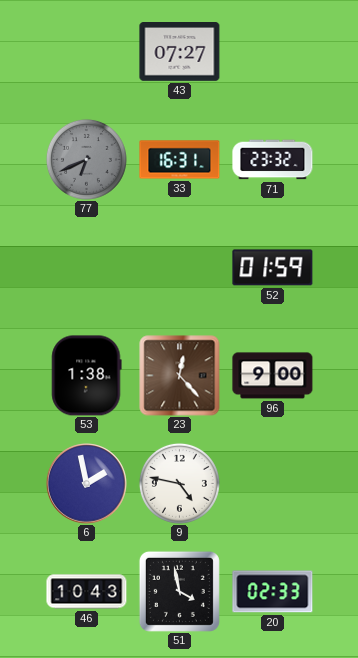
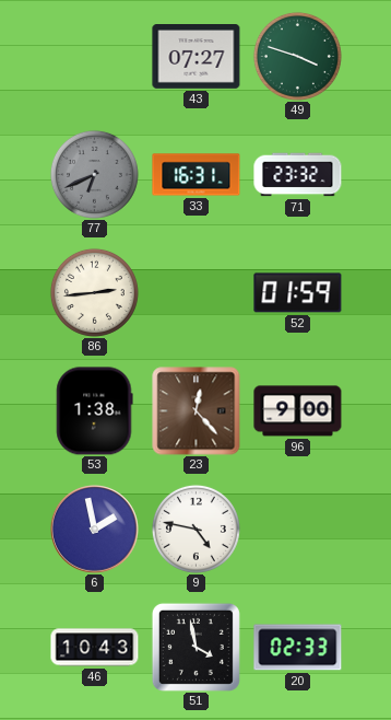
49: none -> 3:48 (297, 56)
86: none -> 2:44 (94, 292)
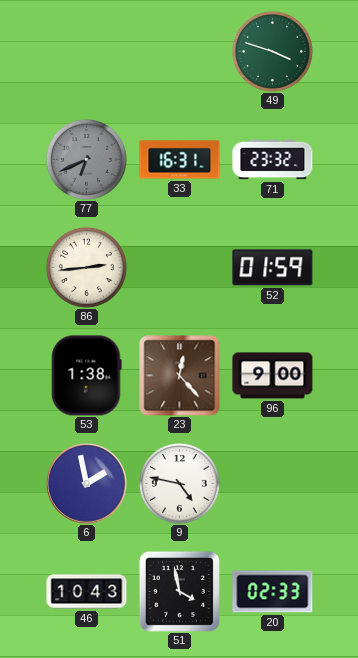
43: 07:27 -> none (197, 57)
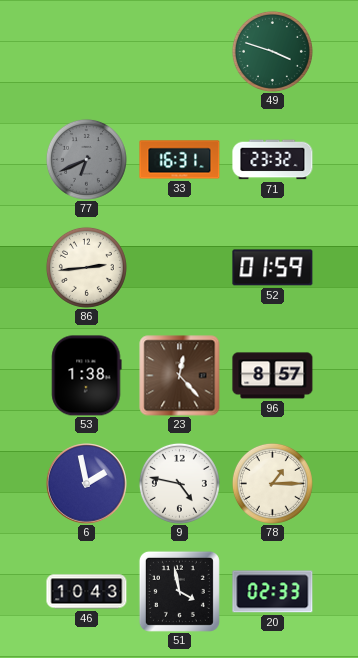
96: 9:00 -> 8:57 (273, 376)
78: none -> 1:15 (272, 483)
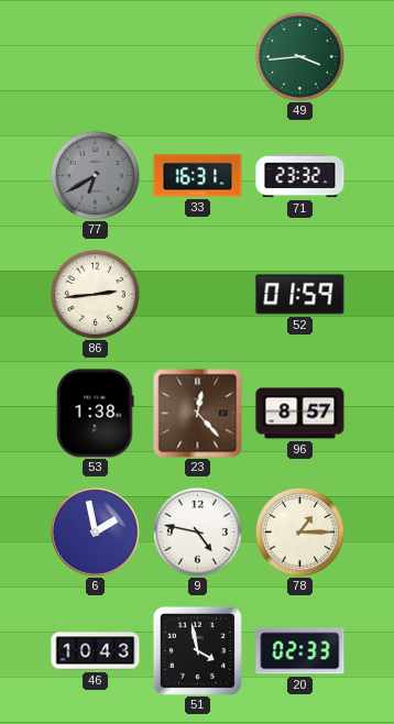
49: 3:48 -> 3:44 (299, 56)
77: 6:41 -> 6:40 (95, 175)
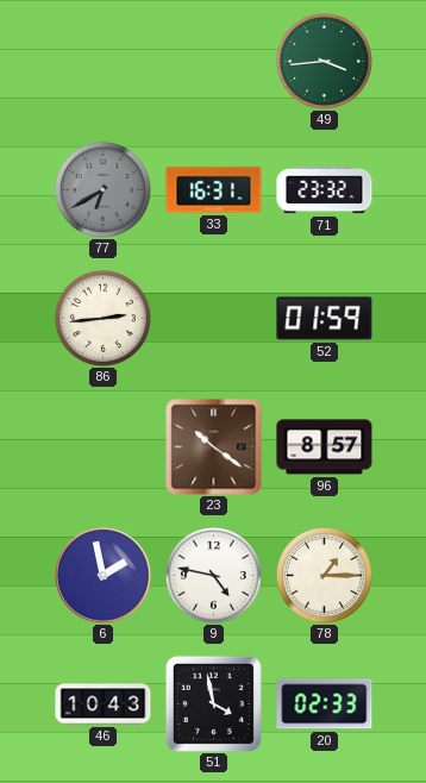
53: 1:38 -> none (96, 414)
23: 12:23 -> 10:21 (214, 447)
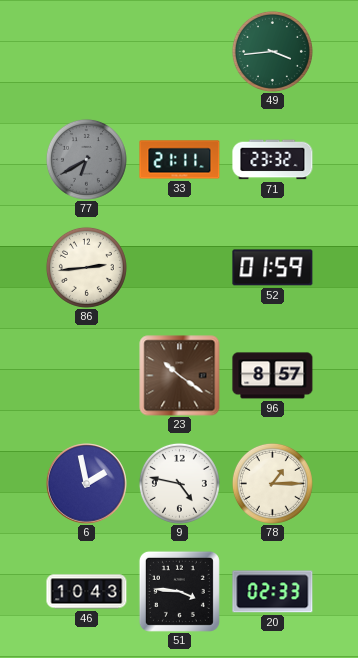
33: 16:31 -> 21:11 (180, 160)
51: 3:58 -> 3:46 (179, 591)
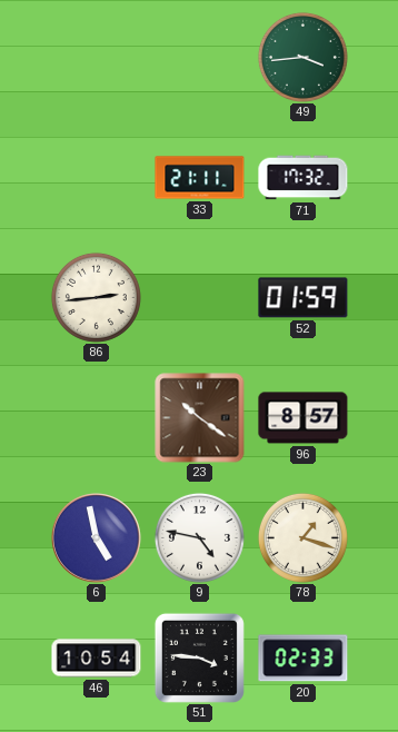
77: 6:40 -> none (86, 159)
71: 23:32 -> 17:32 (304, 178)
6: 1:58 -> 4:58 (97, 538)
78: 1:15 -> 1:18 (302, 537)
46: 10:43 -> 10:54 (97, 659)
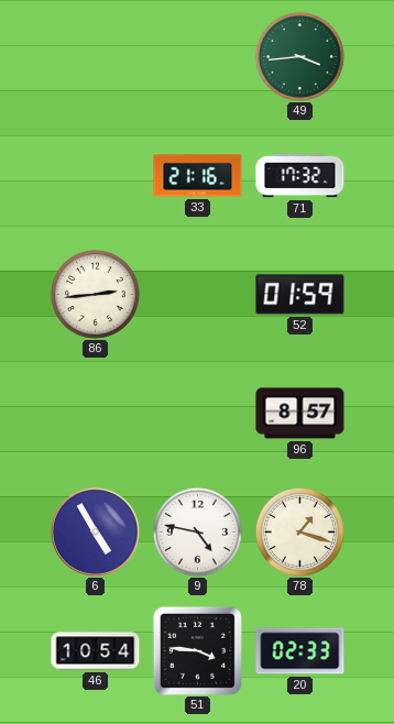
33: 21:11 -> 21:16 (198, 176)
23: 10:21 -> none (200, 418)
6: 4:58 -> 4:55 (96, 533)
